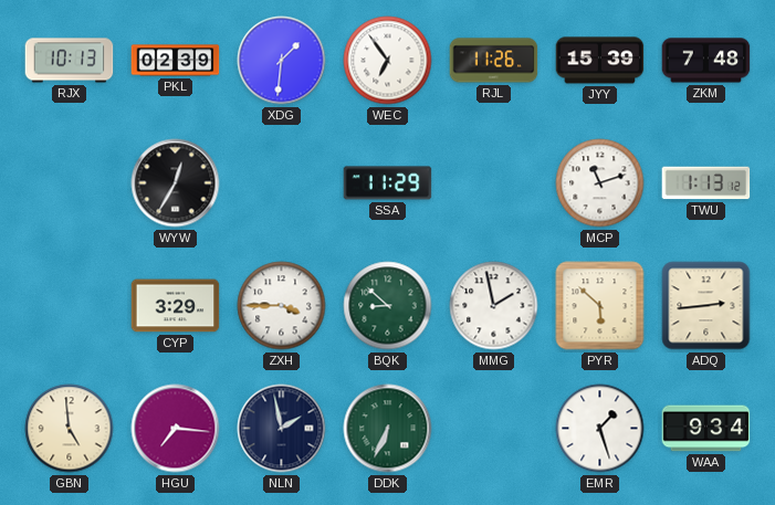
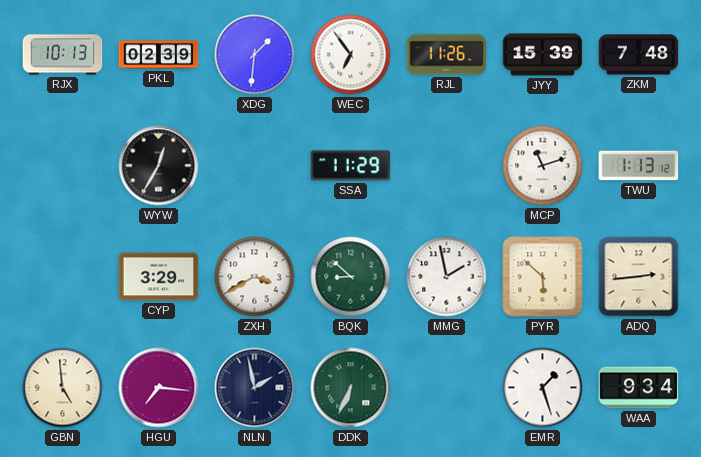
ZXH: 3:45 -> 3:40 (255, 277)
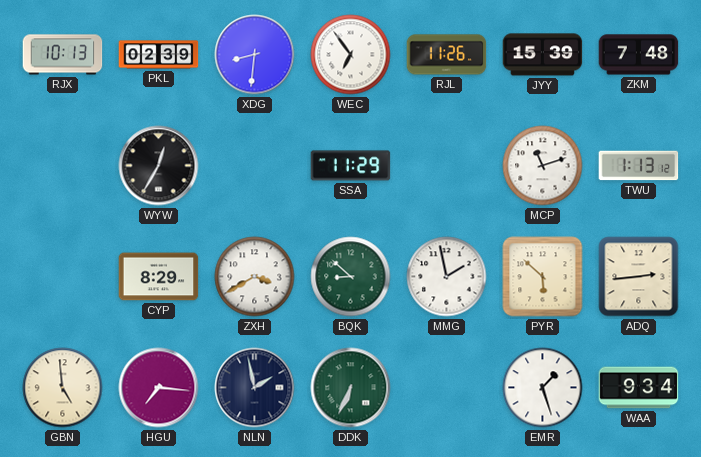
XDG: 1:31 -> 8:31 (255, 55)
CYP: 3:29 -> 8:29 (159, 277)
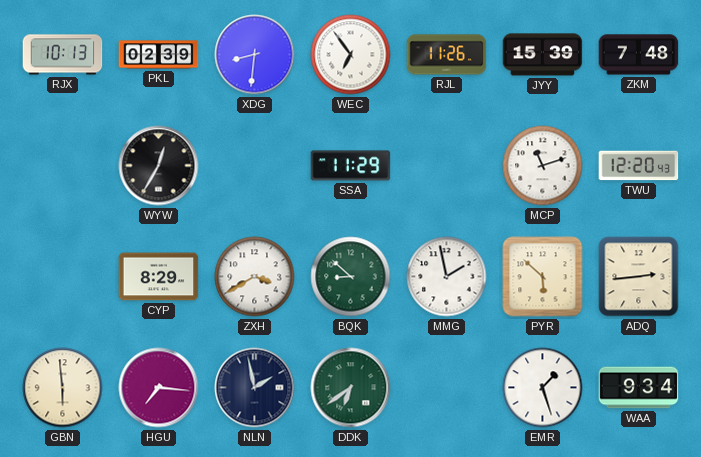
TWU: 1:13 -> 12:20 (639, 166)
GBN: 4:59 -> 5:59 (63, 388)
DDK: 6:34 -> 6:39 (351, 388)
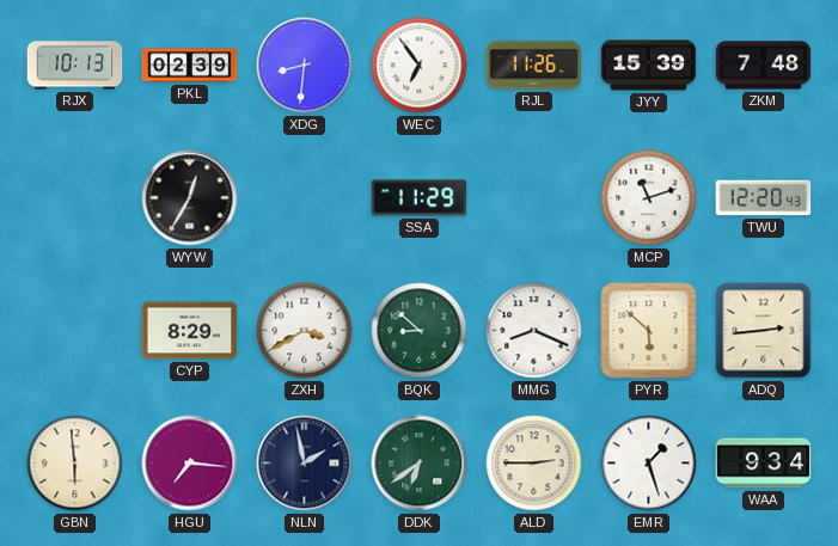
MMG: 1:58 -> 8:19 (534, 331)
ALD: none -> 2:45 (534, 464)
